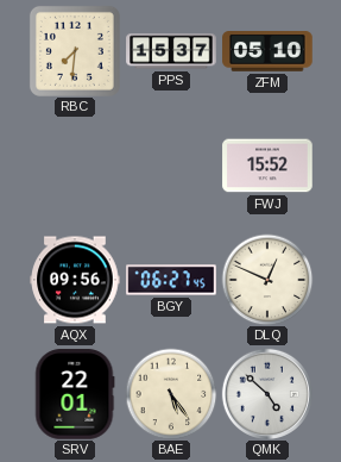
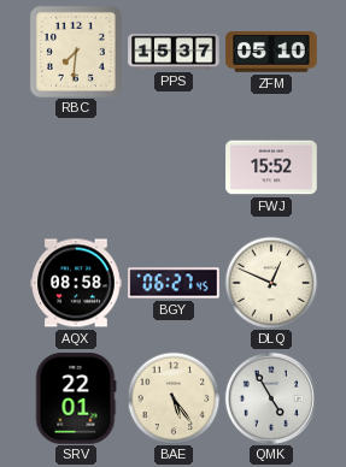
AQX: 09:56 -> 08:58 (76, 283)
QMK: 4:52 -> 4:55 (270, 397)
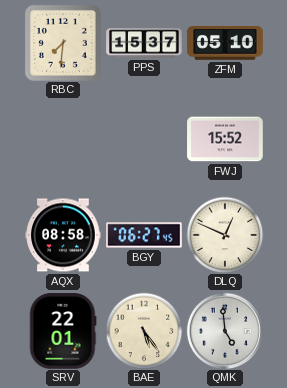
QMK: 4:55 -> 4:59 (224, 330)
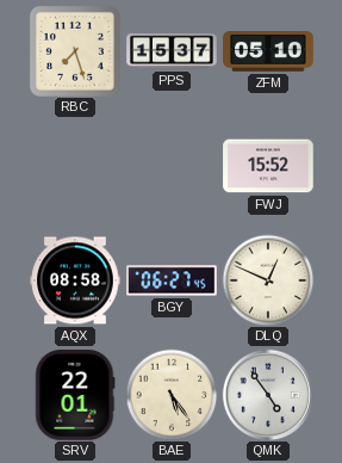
RBC: 7:31 -> 7:27 (75, 51)
QMK: 4:59 -> 4:54 (267, 394)
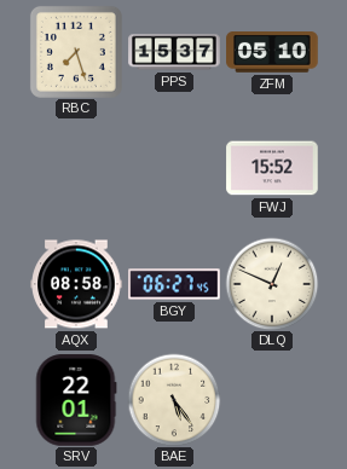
QMK: 4:54 -> none (267, 394)
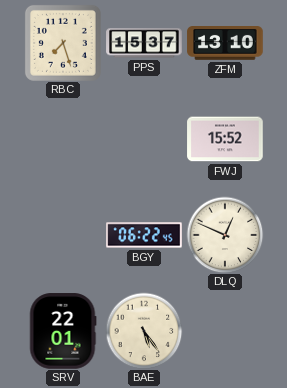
ZFM: 05:10 -> 13:10 (225, 44)
AQX: 08:58 -> none (76, 284)
BGY: 06:27 -> 06:22 (144, 235)
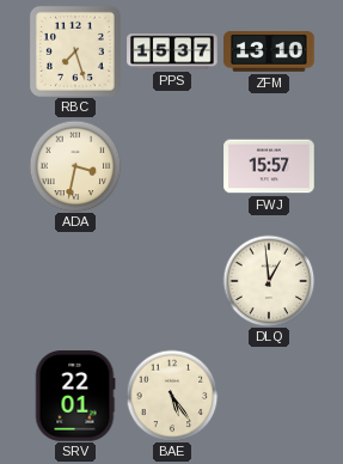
ADA: none -> 3:32 (75, 166)
FWJ: 15:52 -> 15:57 (269, 166)
BGY: 06:22 -> none (144, 235)
DLQ: 12:49 -> 12:59 (269, 281)
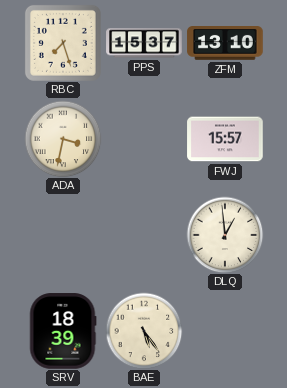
SRV: 22:01 -> 18:39 (63, 331)
